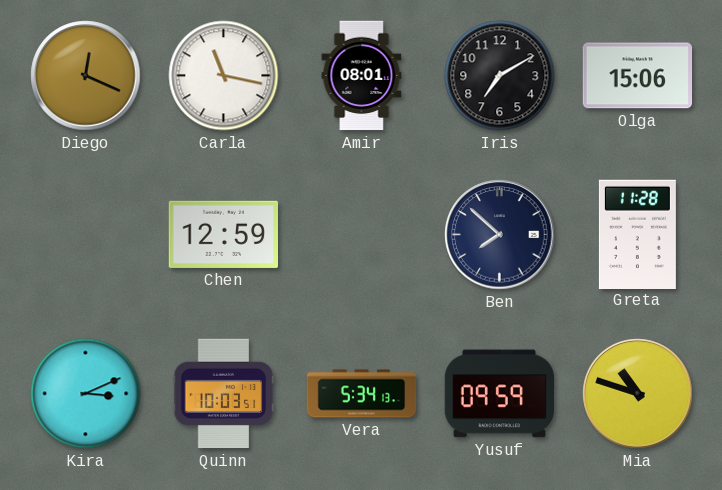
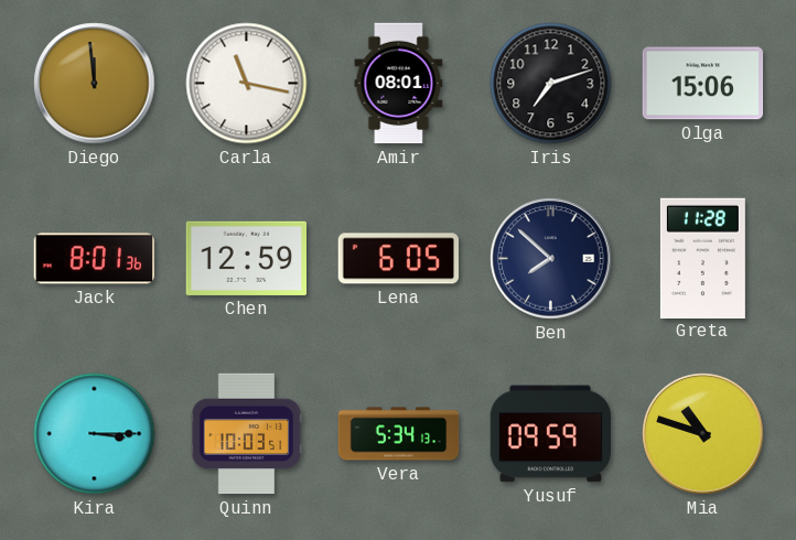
Diego: 12:19 -> 11:59 (95, 84)
Iris: 7:10 -> 7:12 (551, 84)
Jack: none -> 8:01 (94, 259)
Lena: none -> 6:05 (398, 259)
Kira: 3:11 -> 3:15 (95, 434)
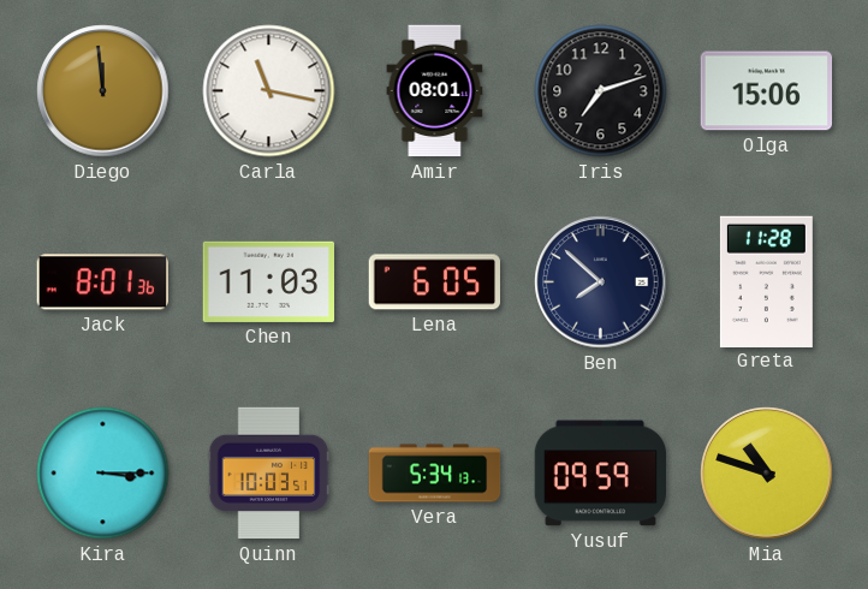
Chen: 12:59 -> 11:03 (268, 281)
